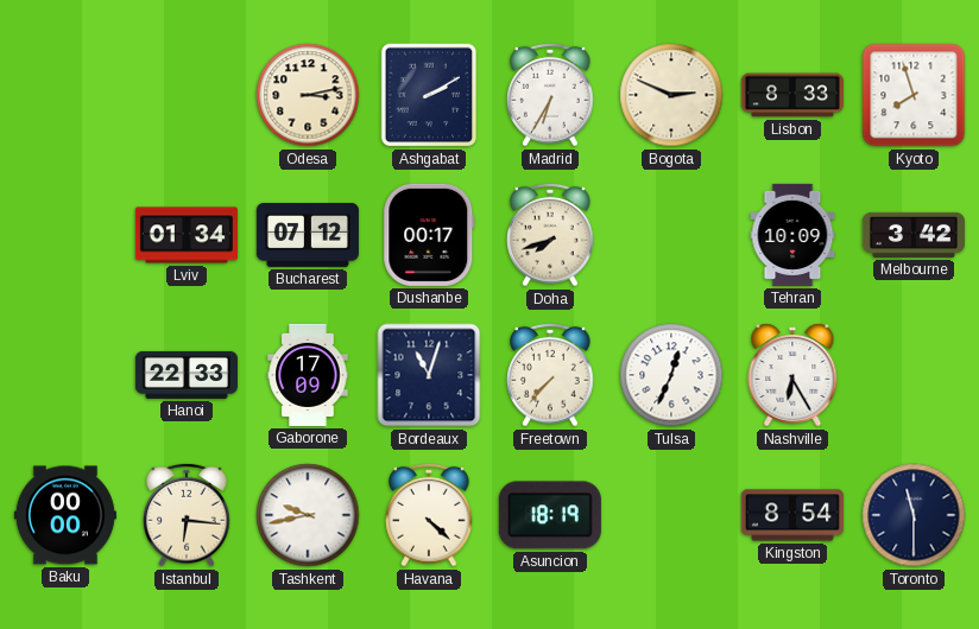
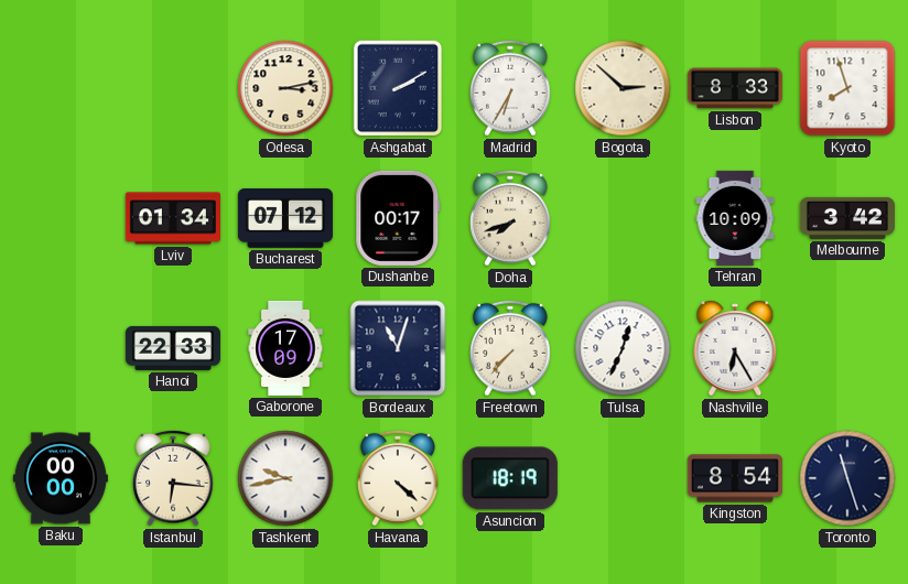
Bogota: 2:49 -> 2:52 (623, 88)
Toronto: 11:30 -> 11:27 (847, 478)
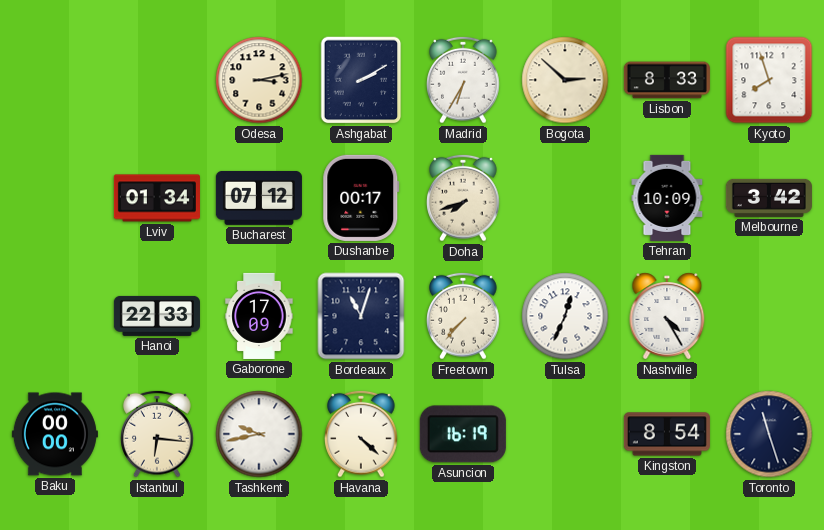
Nashville: 6:25 -> 4:25 (667, 316)
Asuncion: 18:19 -> 16:19 (463, 434)
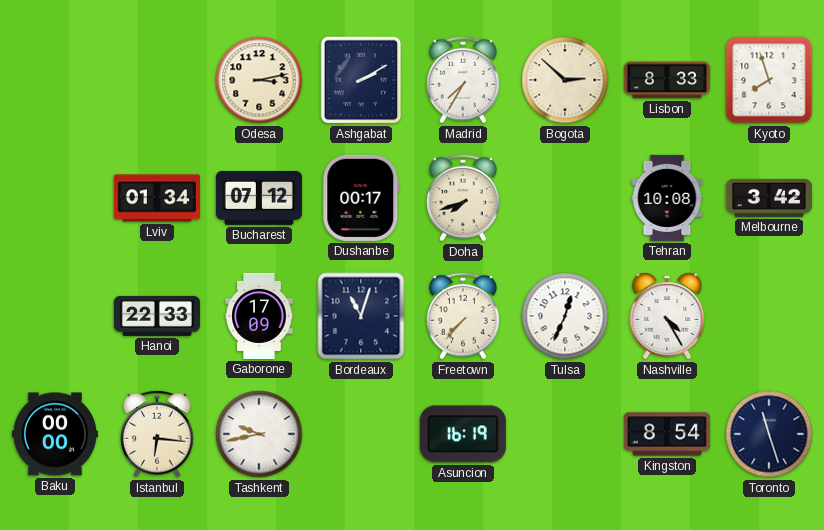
Madrid: 6:35 -> 7:35 (463, 80)
Tehran: 10:09 -> 10:08 (667, 198)
Havana: 4:22 -> none (361, 434)
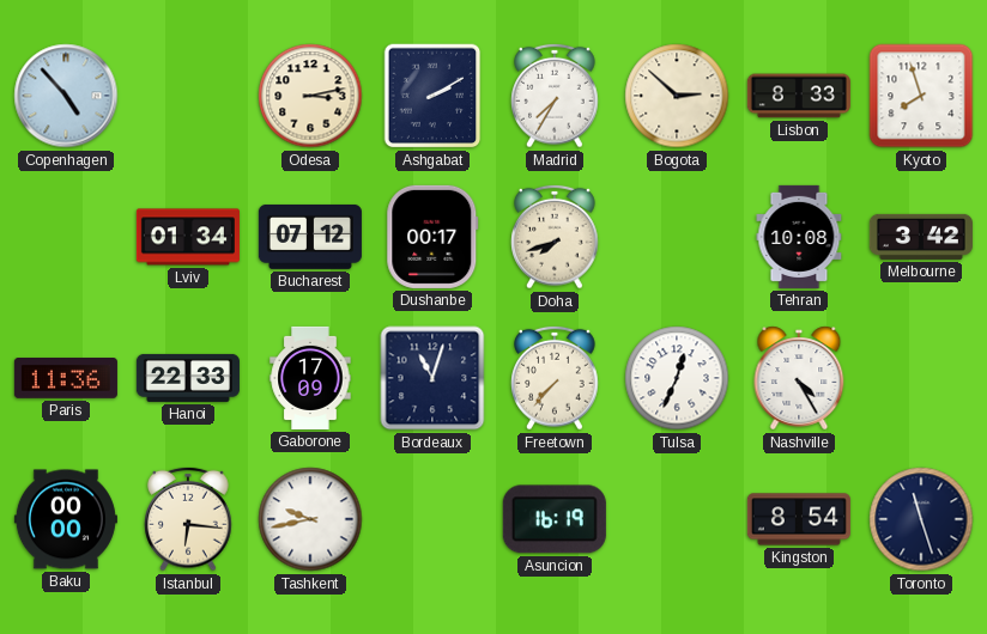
Copenhagen: none -> 4:53 (66, 96)
Paris: none -> 11:36 (66, 379)
